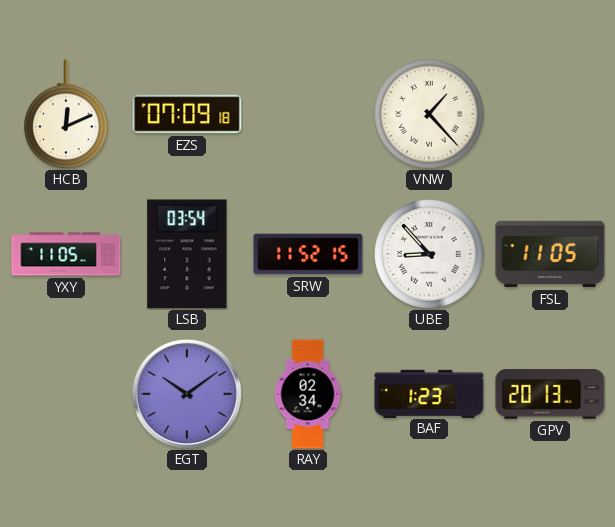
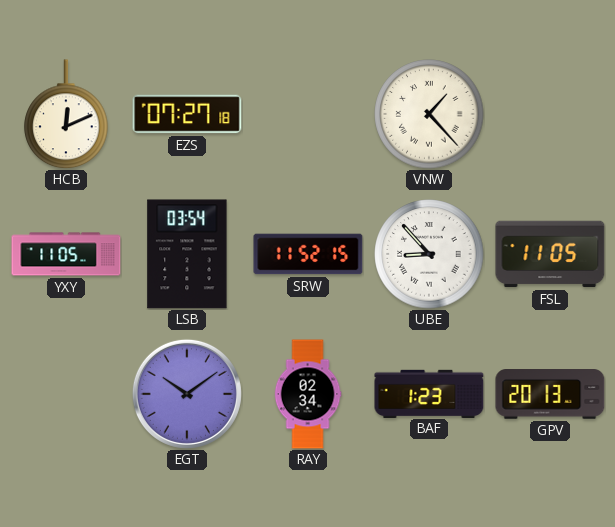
EZS: 07:09 -> 07:27 (187, 114)
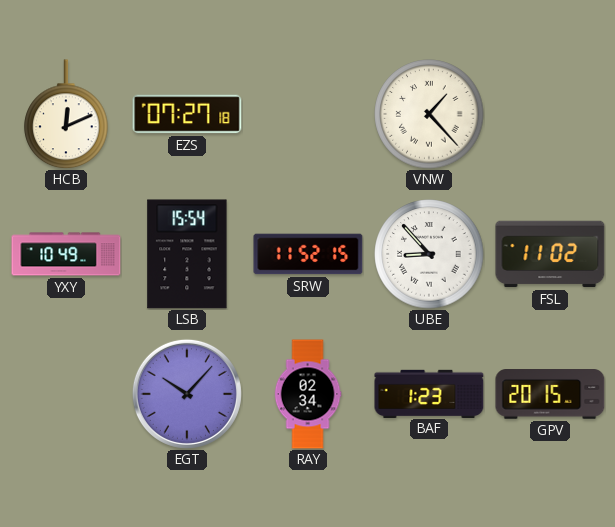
YXY: 11:05 -> 10:49 (66, 254)
LSB: 03:54 -> 15:54 (187, 254)
FSL: 11:05 -> 11:02 (550, 254)
EGT: 10:09 -> 10:07 (187, 394)
GPV: 20:13 -> 20:15 (550, 394)
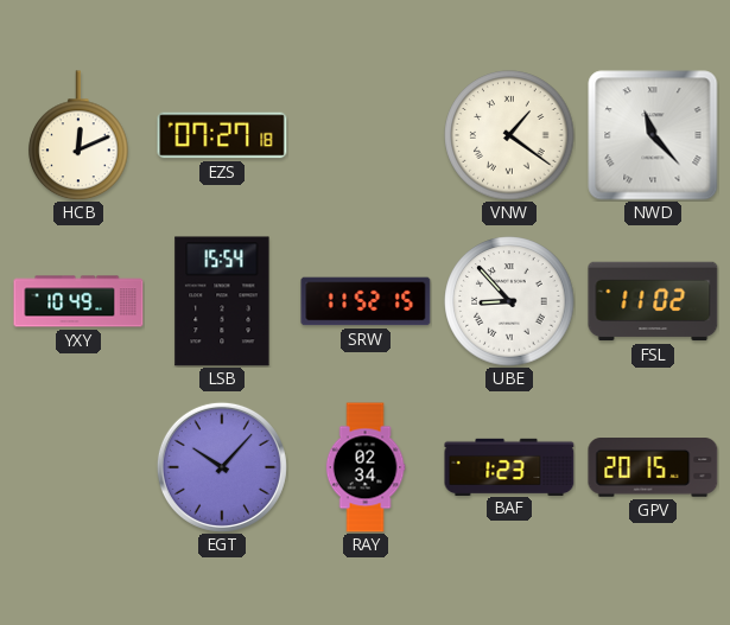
VNW: 1:23 -> 1:21 (509, 135)
NWD: none -> 11:23 (653, 135)
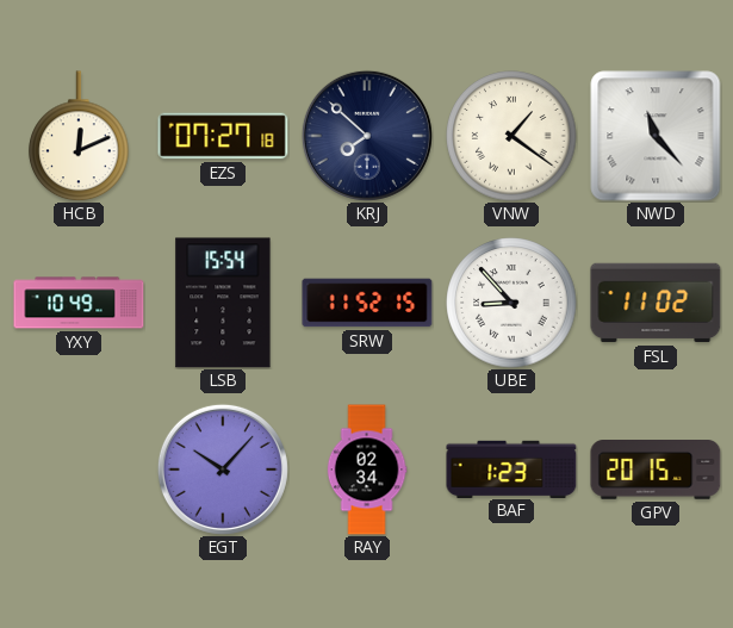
KRJ: none -> 7:52 (367, 136)
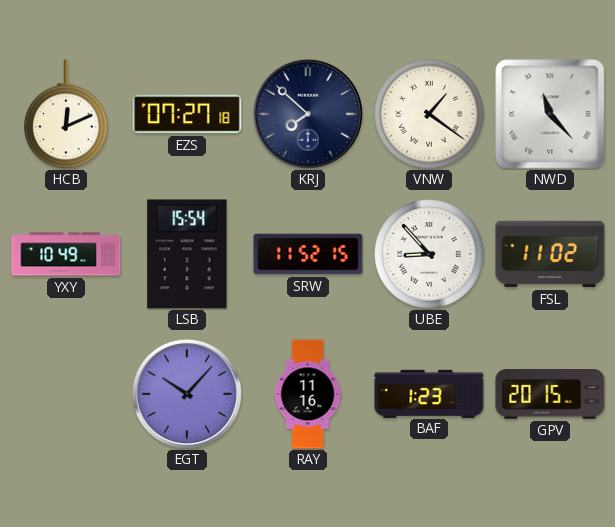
RAY: 02:34 -> 11:16 (308, 394)
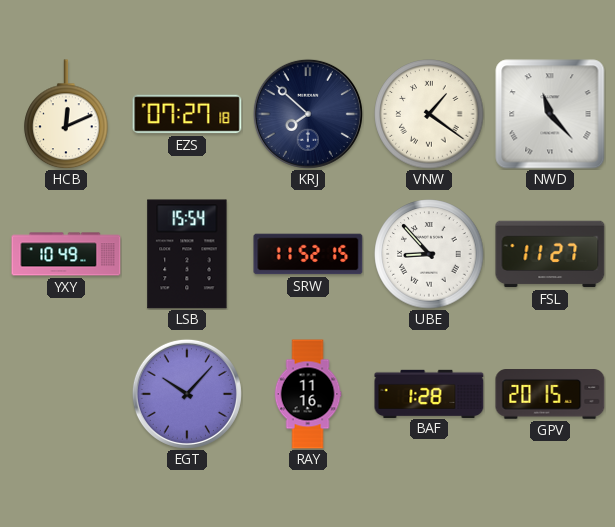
FSL: 11:02 -> 11:27 (550, 254)
BAF: 1:23 -> 1:28 (429, 393)
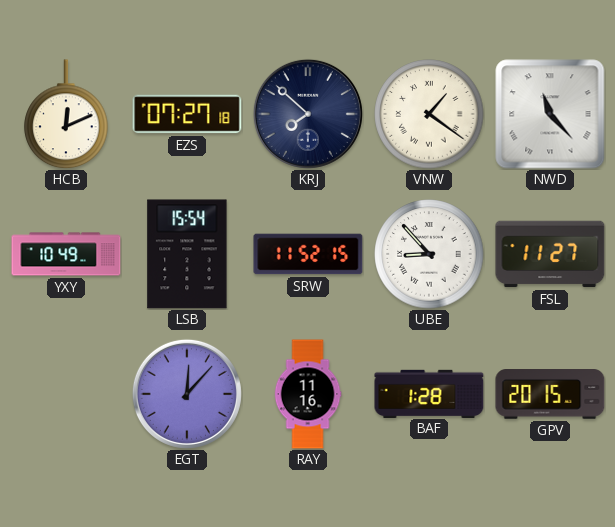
EGT: 10:07 -> 12:07 (187, 394)
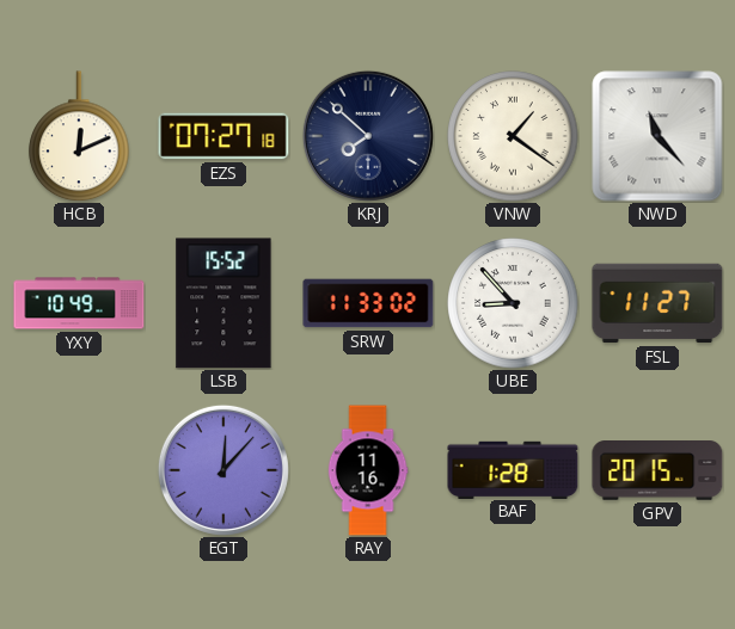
LSB: 15:54 -> 15:52 (223, 303)
SRW: 11:52 -> 11:33 (368, 303)
